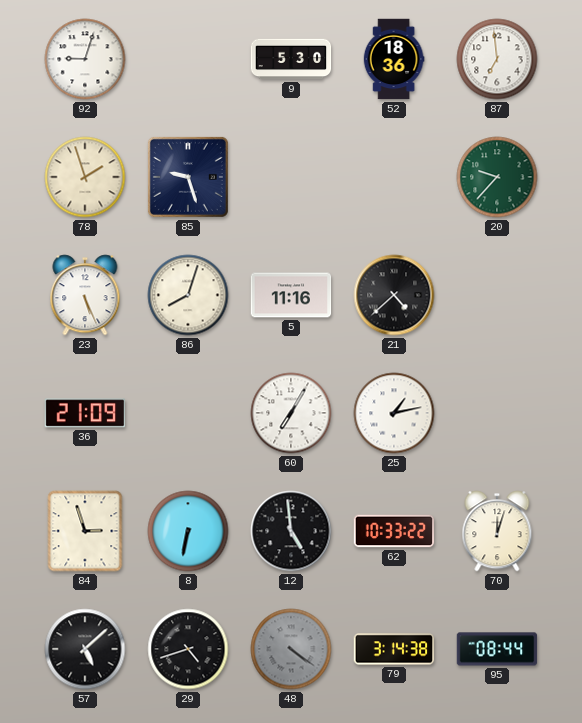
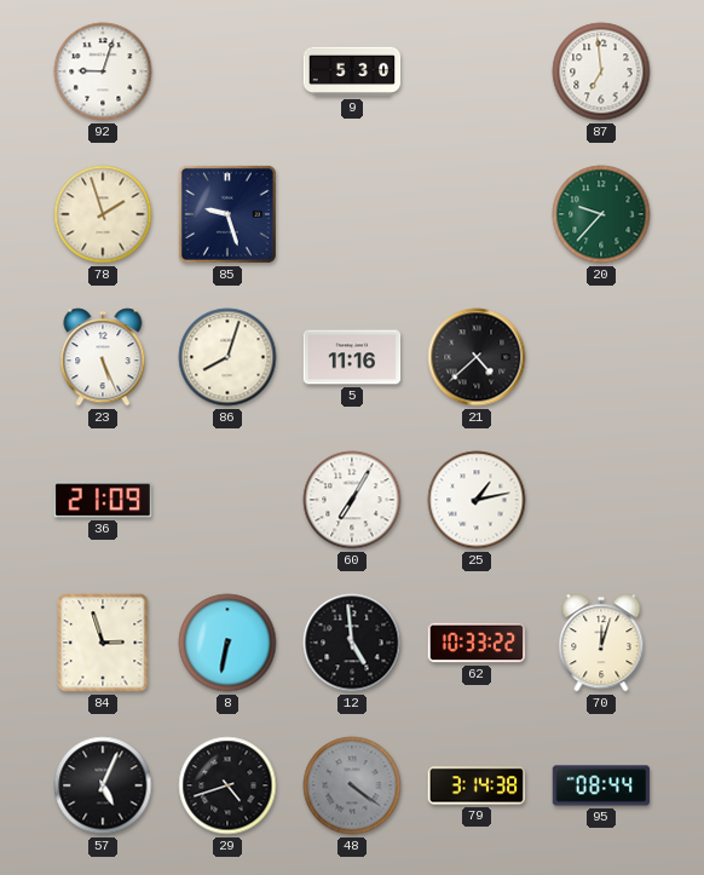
52: 18:36 -> none (394, 59)
57: 5:08 -> 5:04 (103, 785)
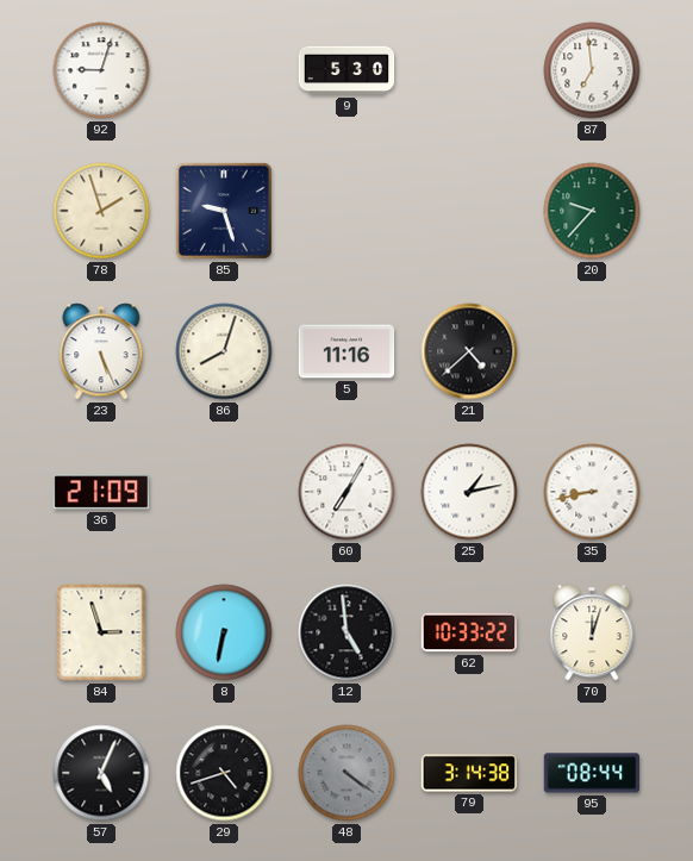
35: none -> 8:43 (592, 492)
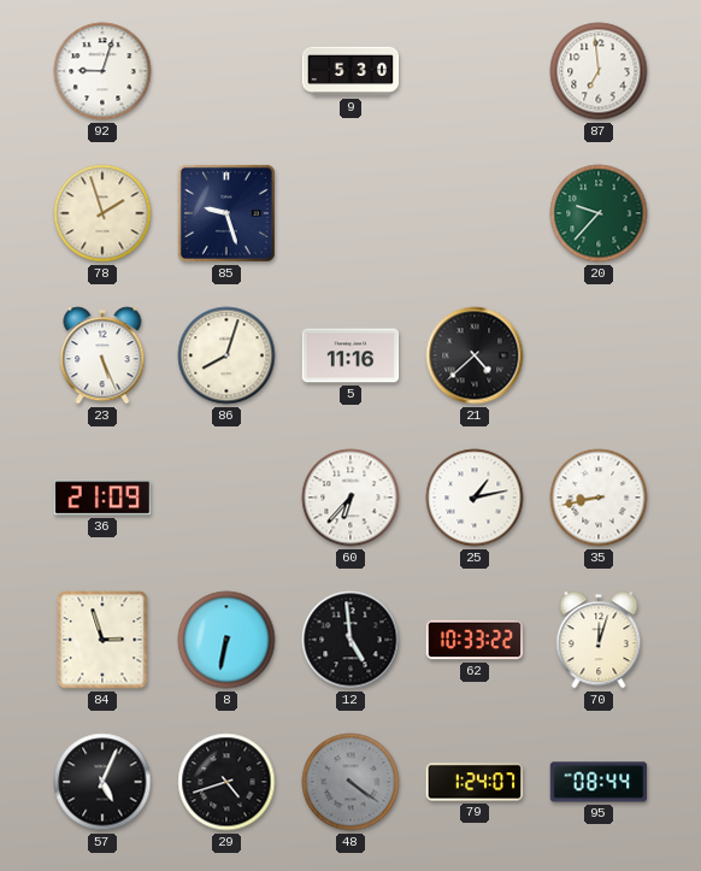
60: 7:05 -> 6:37 (350, 498)
79: 3:14 -> 1:24 (475, 782)
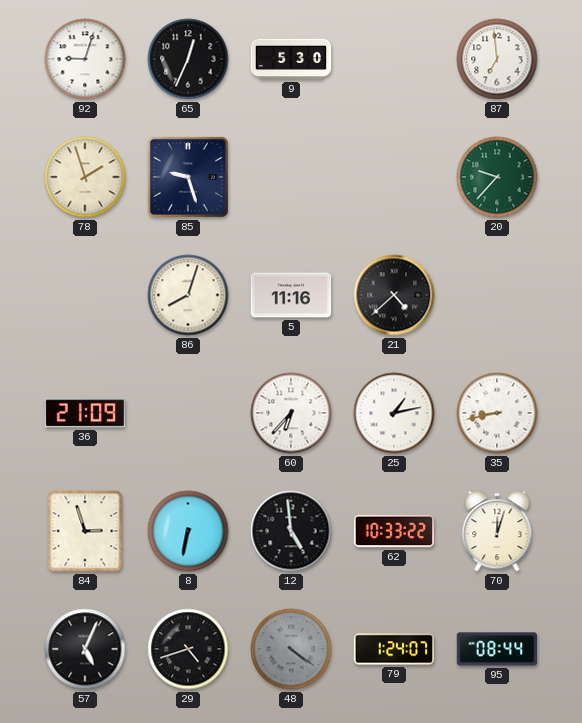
65: none -> 12:34 (188, 59)
23: 5:26 -> none (102, 355)
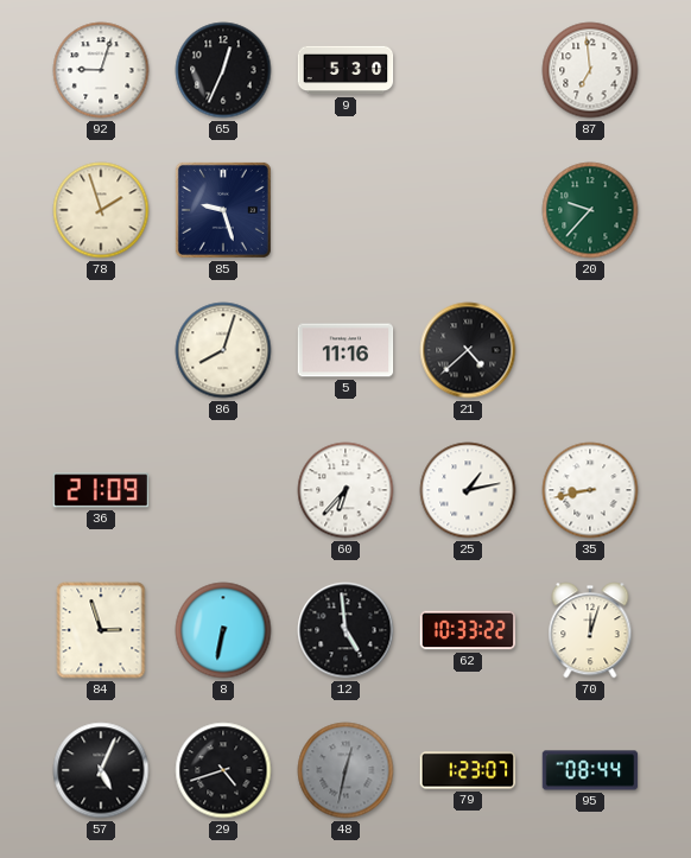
48: 4:21 -> 12:32 (345, 770)
79: 1:24 -> 1:23 (468, 770)
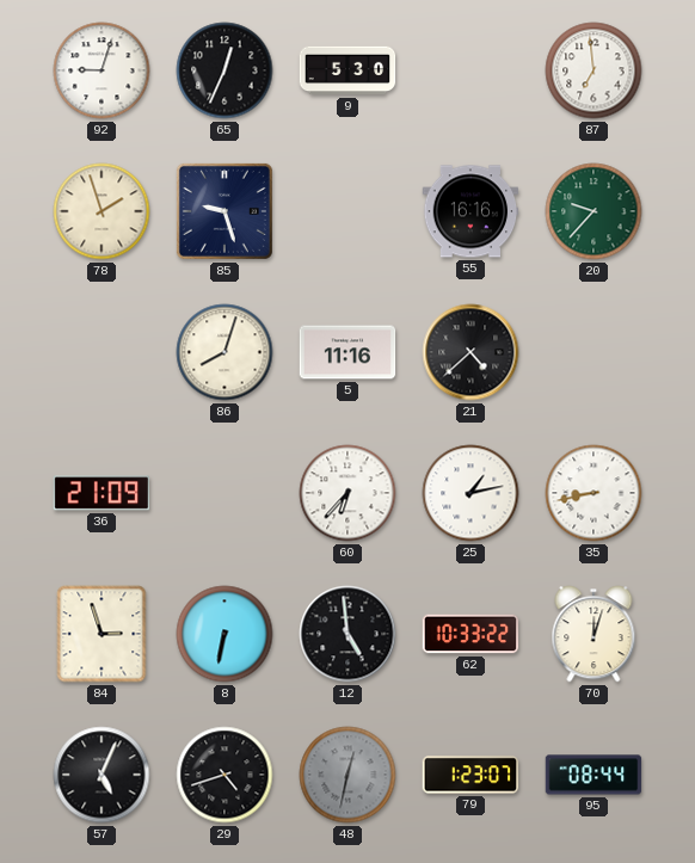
55: none -> 16:16 (470, 211)
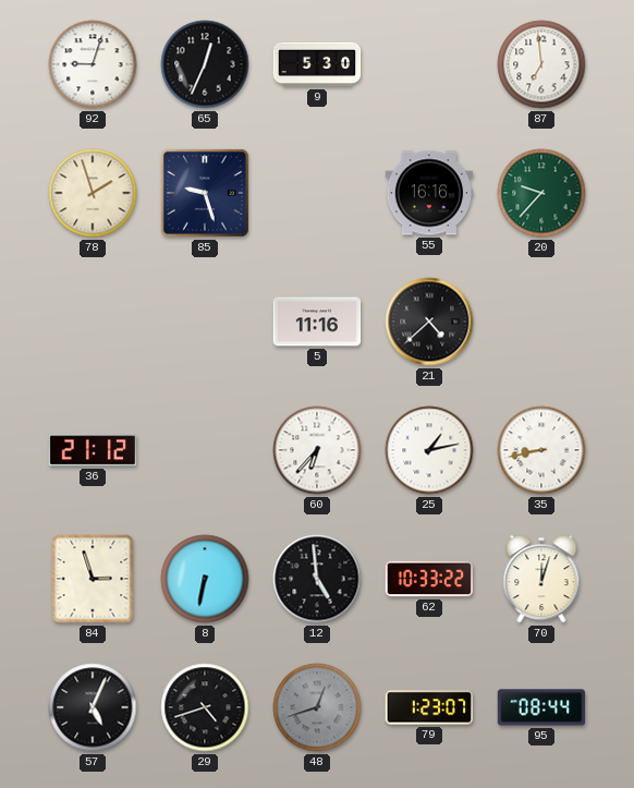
86: 8:03 -> none (225, 352)
36: 21:09 -> 21:12 (93, 450)
48: 12:32 -> 12:42 (317, 707)
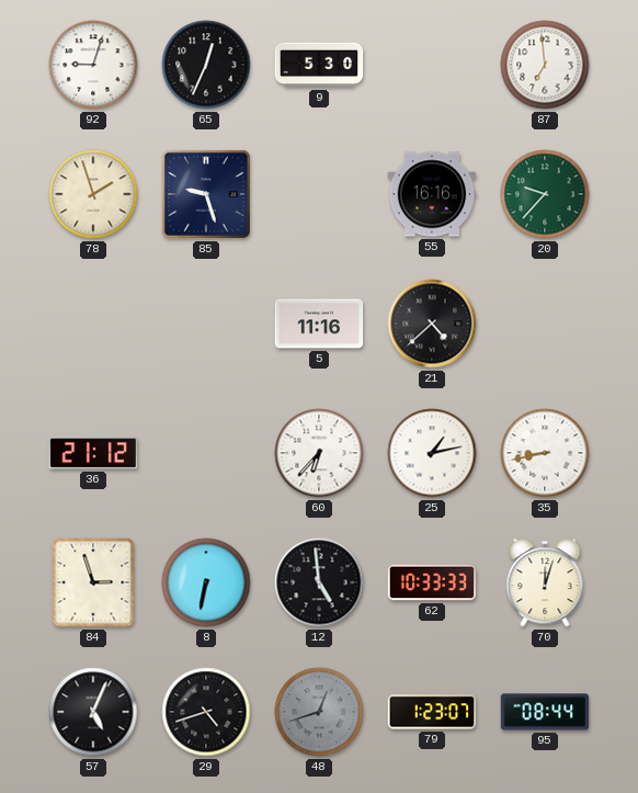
62: 10:33:22 -> 10:33:33 (432, 582)
